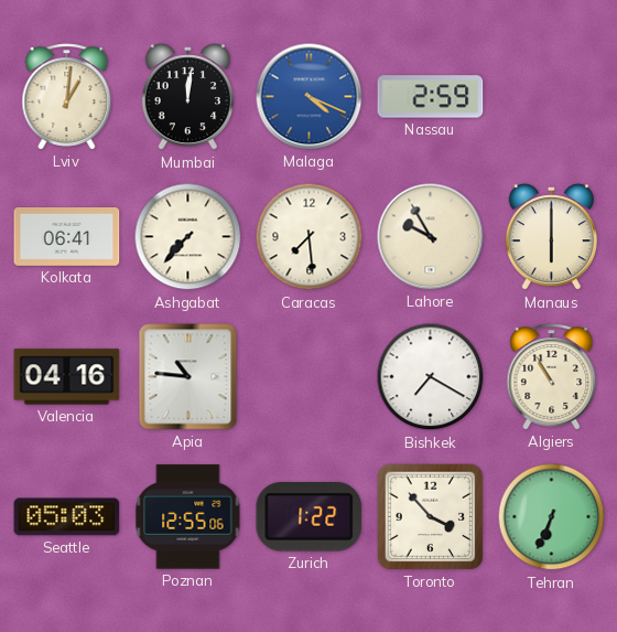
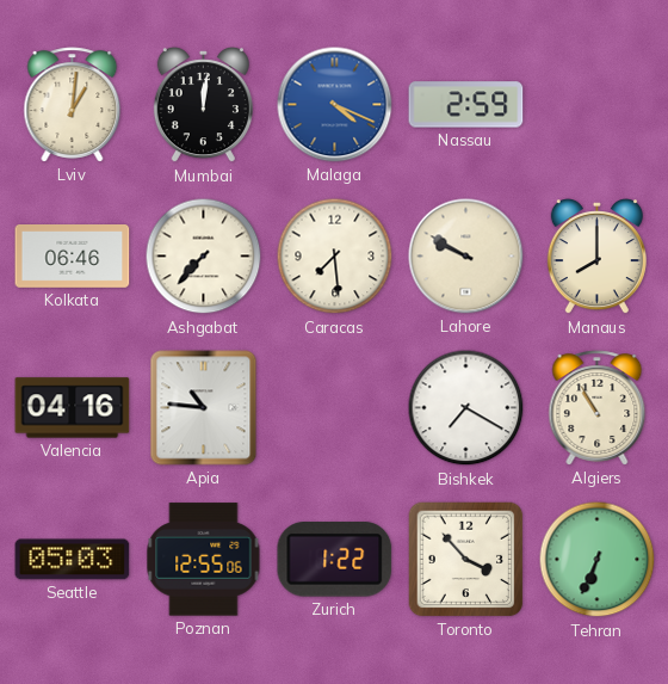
Kolkata: 06:41 -> 06:46 (73, 257)
Lahore: 9:55 -> 9:50 (466, 257)
Manaus: 6:00 -> 8:00 (596, 257)
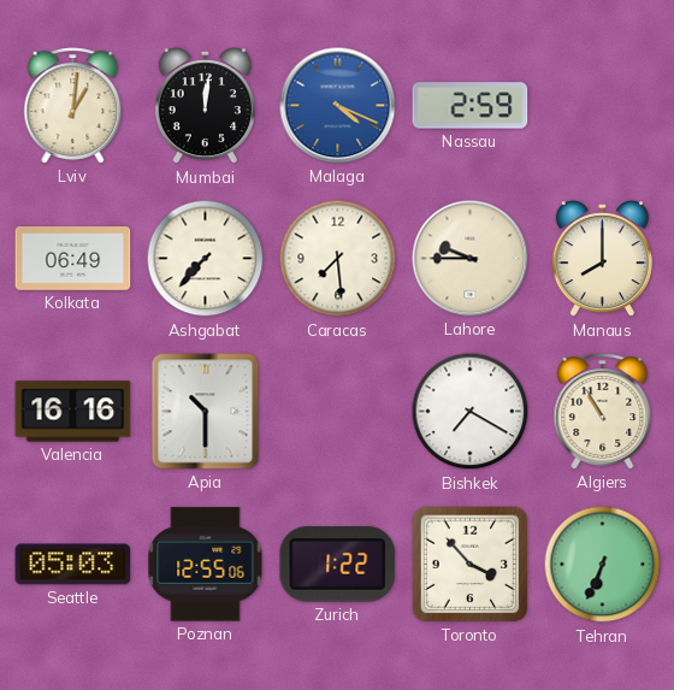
Kolkata: 06:46 -> 06:49 (73, 259)
Lahore: 9:50 -> 9:45 (471, 259)
Valencia: 04:16 -> 16:16 (73, 412)
Apia: 10:46 -> 10:30 (206, 412)
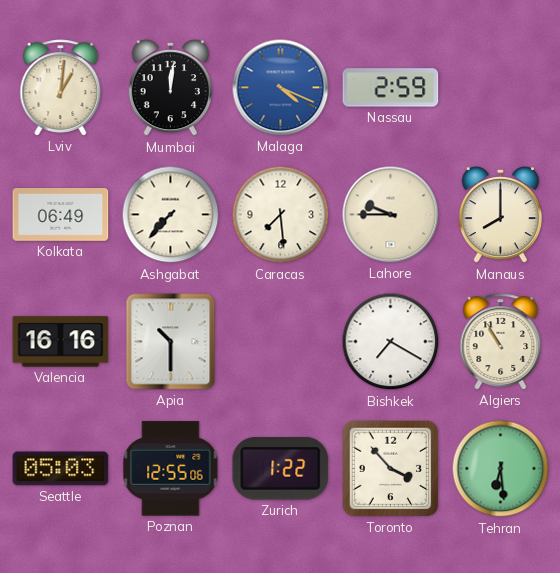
Tehran: 6:34 -> 6:29 (501, 469)
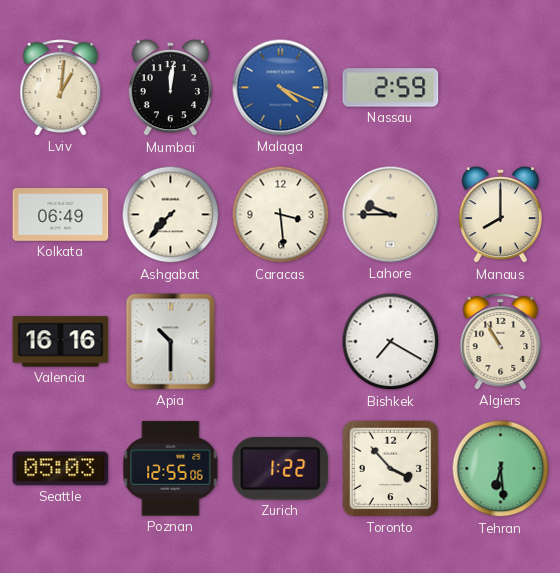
Caracas: 7:29 -> 3:29 (281, 215)
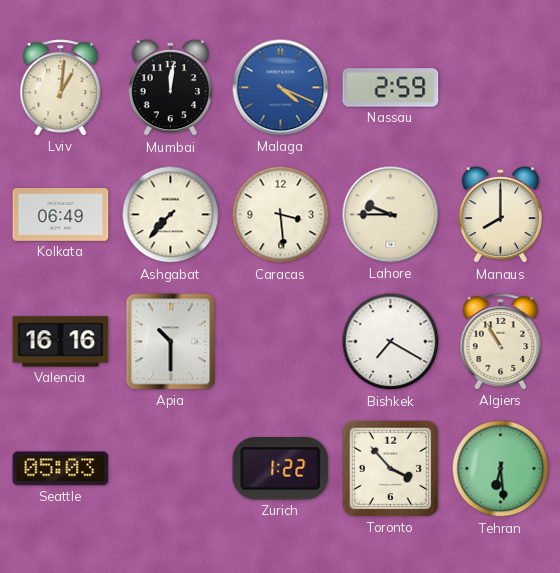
Poznan: 12:55 -> none (171, 469)
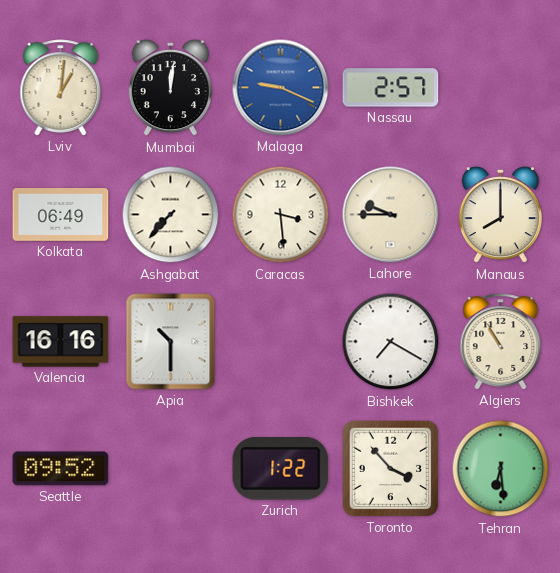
Malaga: 4:19 -> 9:19 (281, 88)
Nassau: 2:59 -> 2:57 (391, 88)
Seattle: 05:03 -> 09:52 (61, 469)
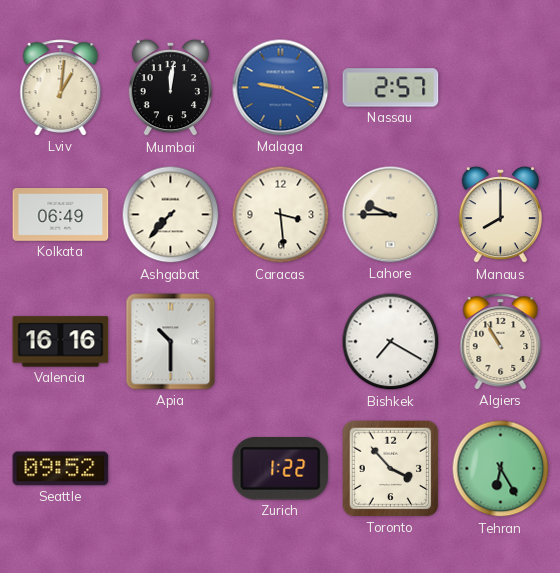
Tehran: 6:29 -> 6:25 (501, 469)
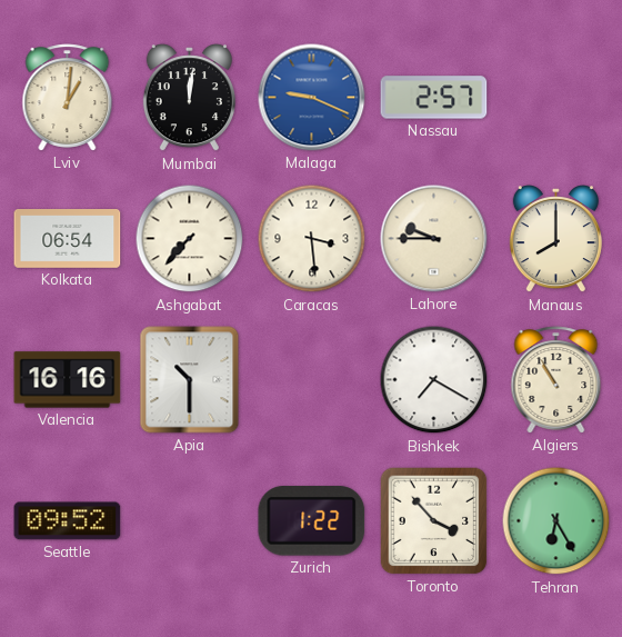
Kolkata: 06:49 -> 06:54 (68, 239)
